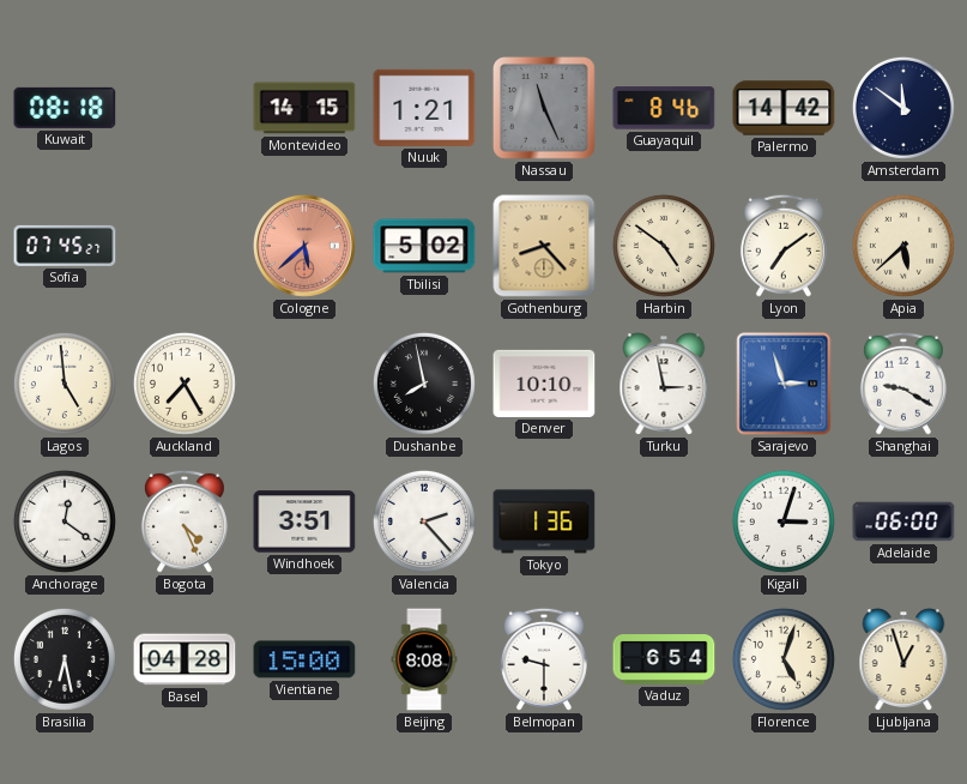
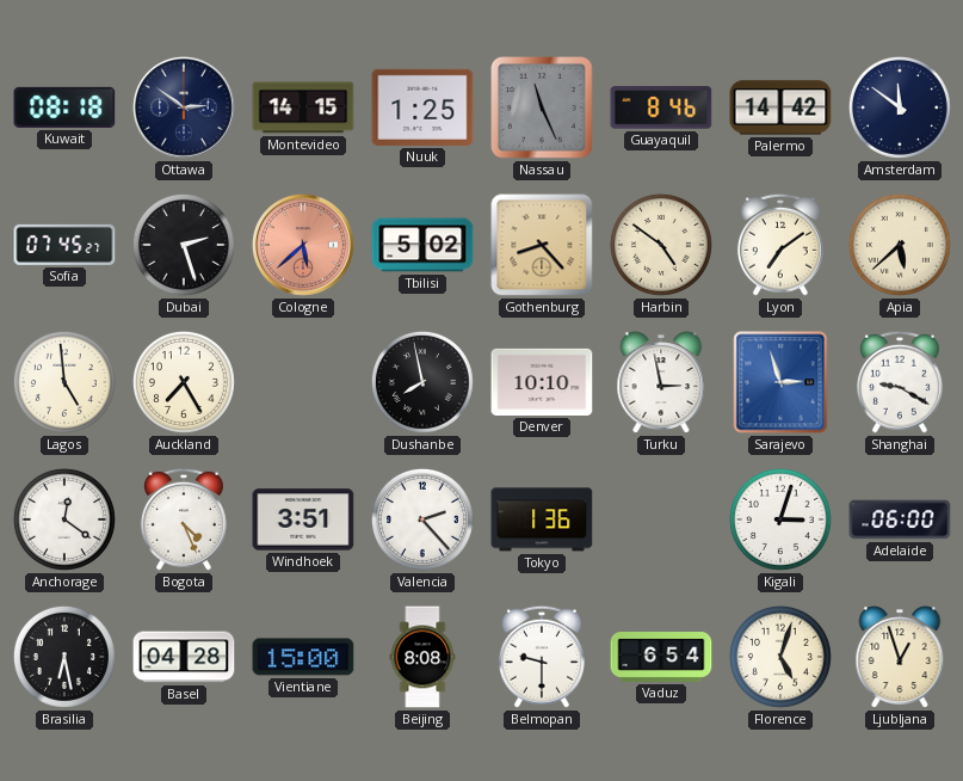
Ottawa: none -> 2:51 (184, 107)
Nuuk: 1:21 -> 1:25 (422, 107)
Dubai: none -> 2:27 (184, 245)
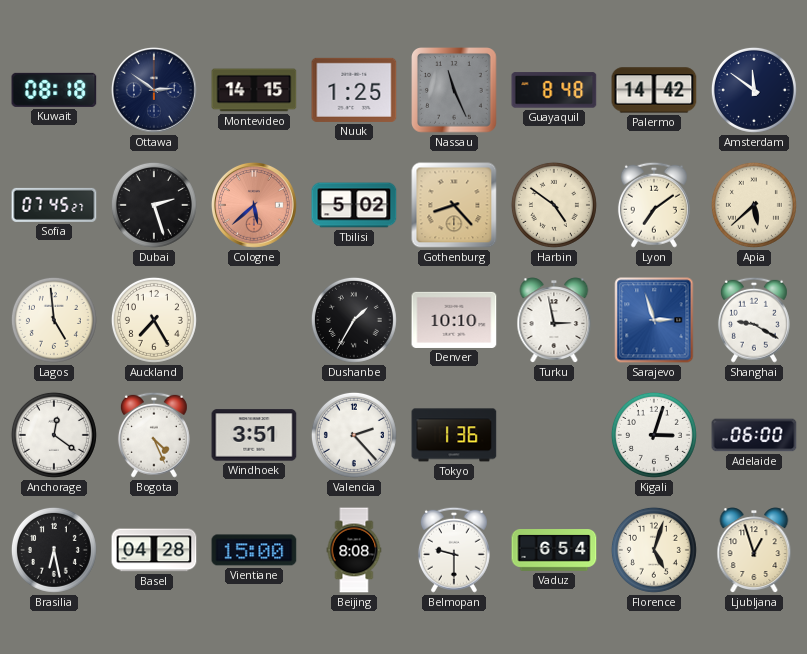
Guayaquil: 8:46 -> 8:48 (554, 90)
Dushanbe: 7:58 -> 1:35 (354, 320)
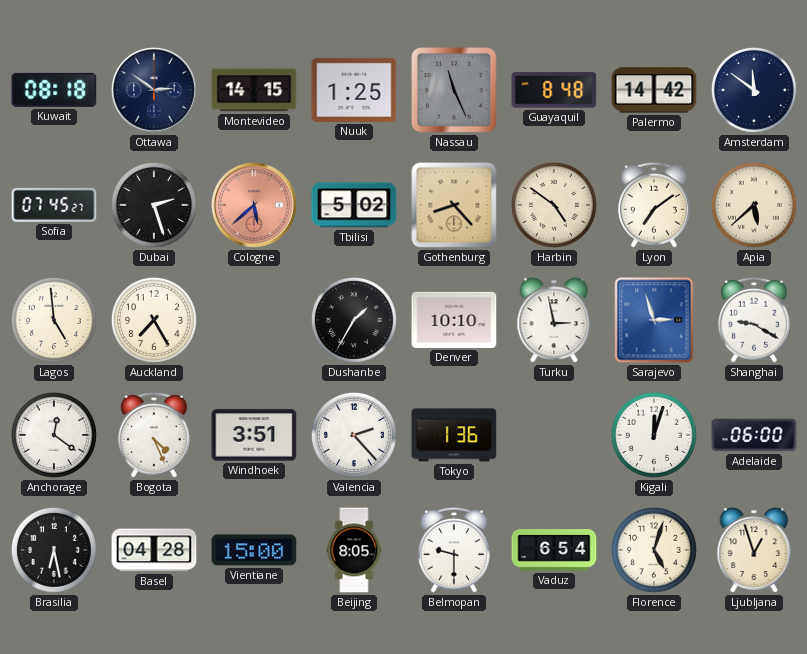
Kigali: 3:03 -> 12:03 (654, 435)
Beijing: 8:08 -> 8:05 (354, 550)
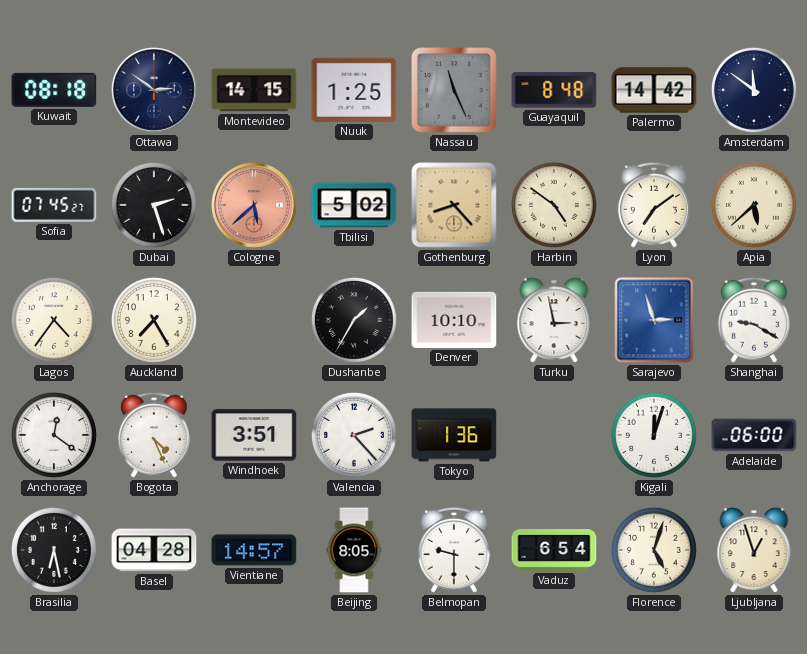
Lagos: 4:59 -> 4:36 (54, 320)
Vientiane: 15:00 -> 14:57 (254, 550)
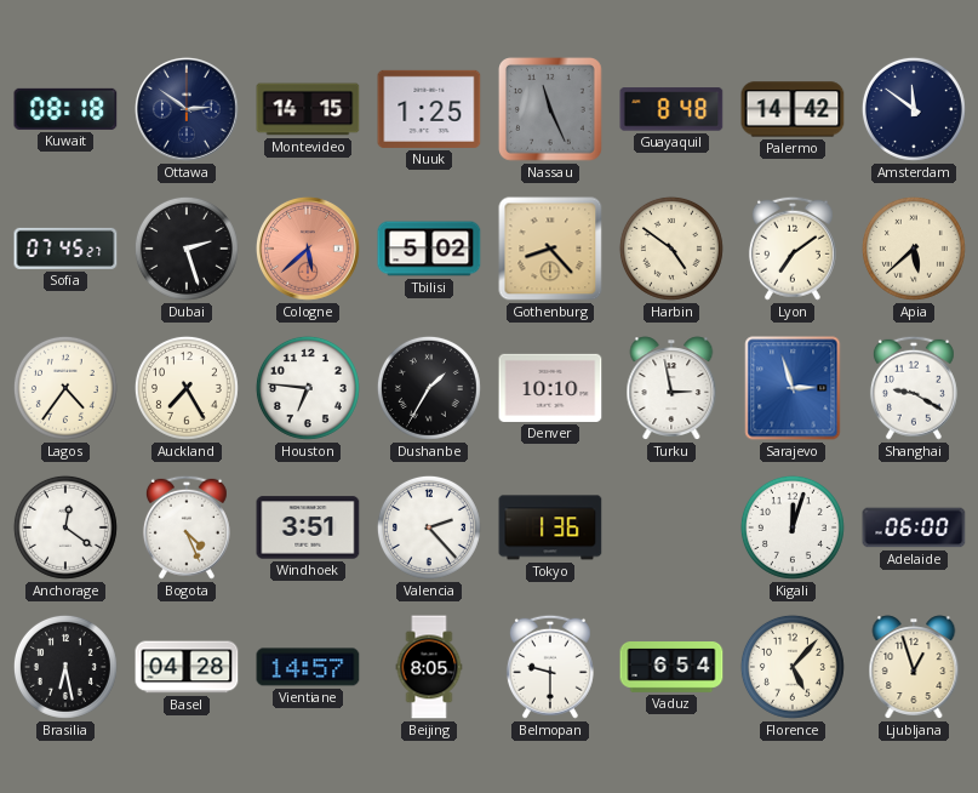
Houston: none -> 6:46 (308, 388)
Florence: 5:03 -> 5:07 (793, 667)
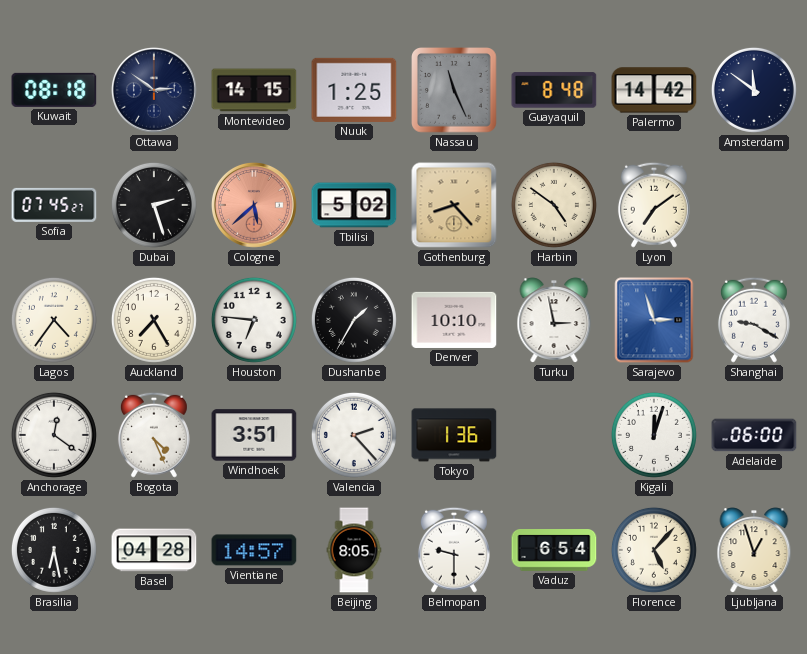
Apia: 5:38 -> none (914, 249)
